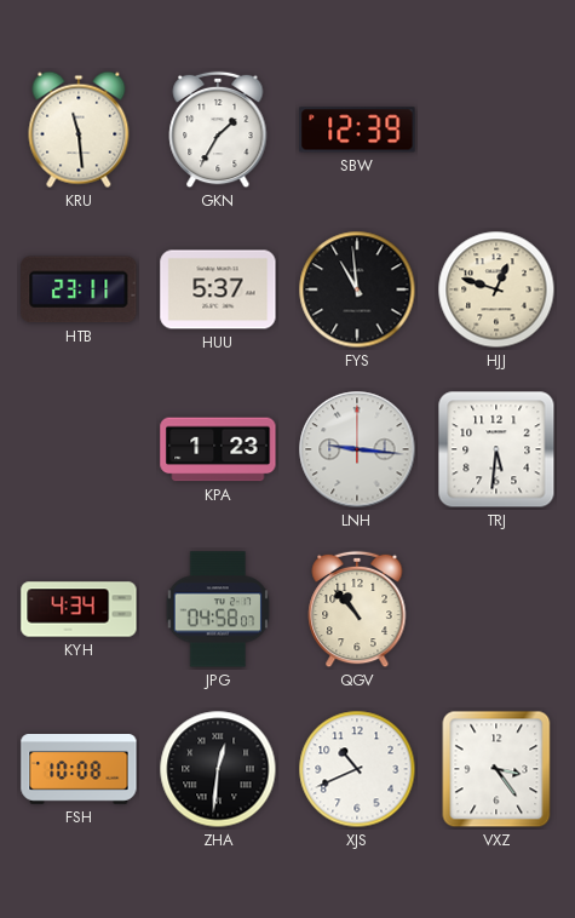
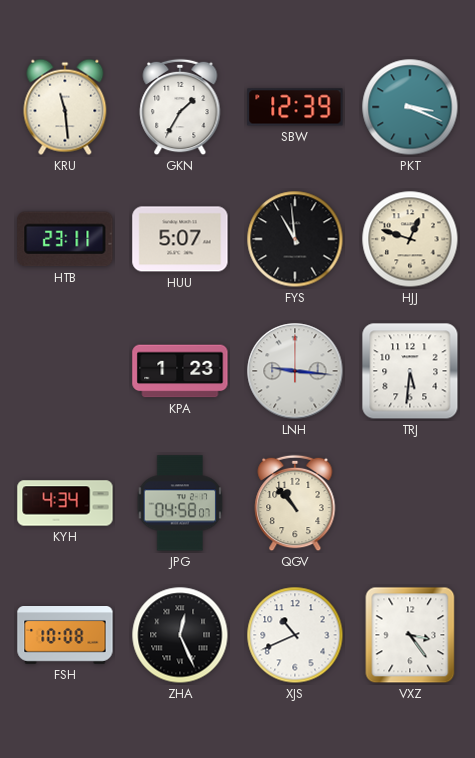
PKT: none -> 3:19 (410, 107)
HUU: 5:37 -> 5:07 (180, 239)
ZHA: 12:31 -> 12:26 (180, 635)
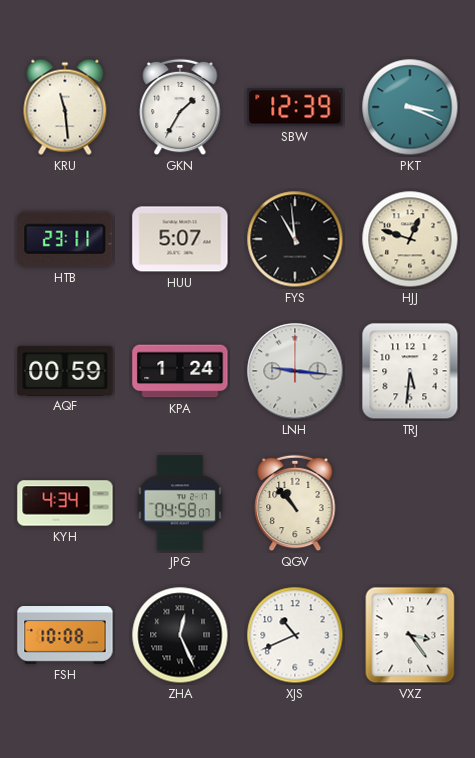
AQF: none -> 00:59 (65, 370)
KPA: 1:23 -> 1:24 (180, 371)
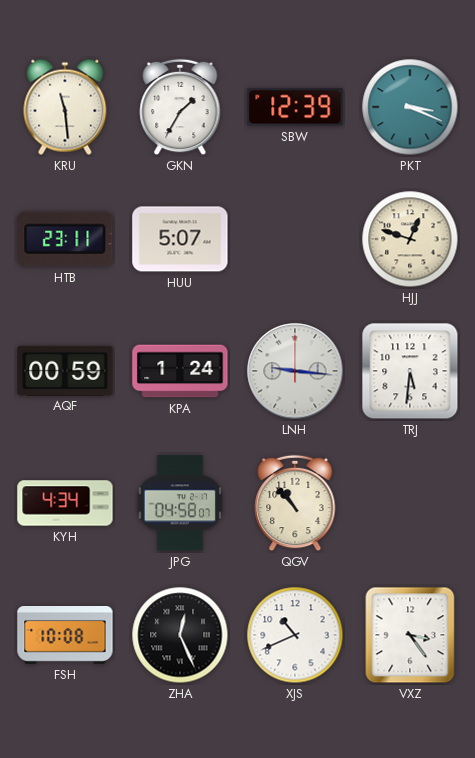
FYS: 10:59 -> none (295, 239)
